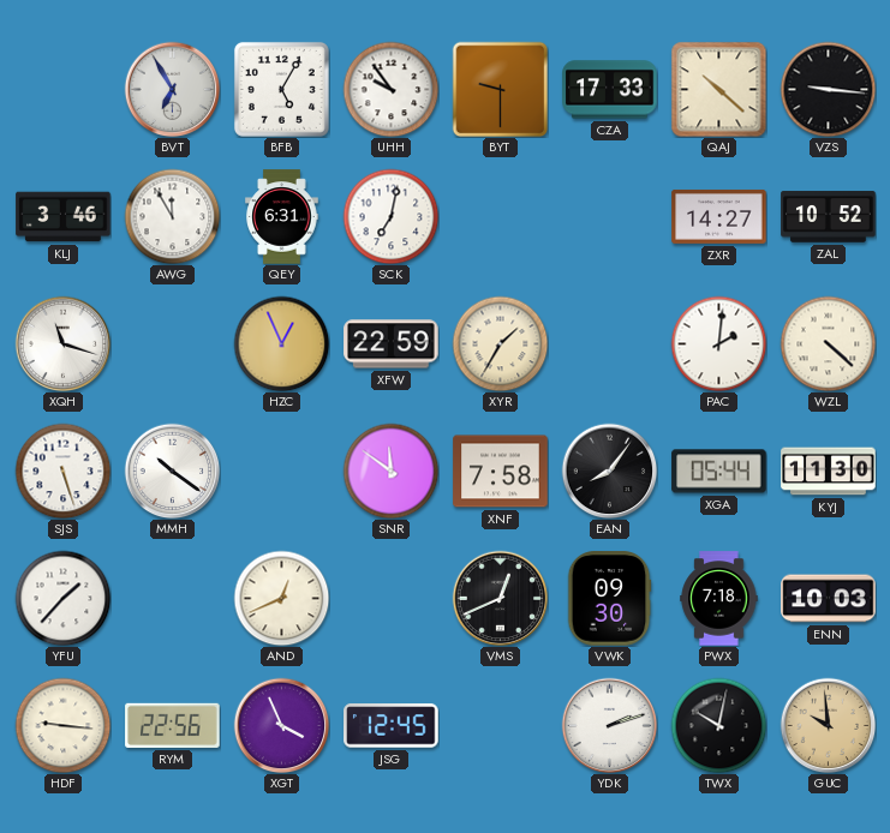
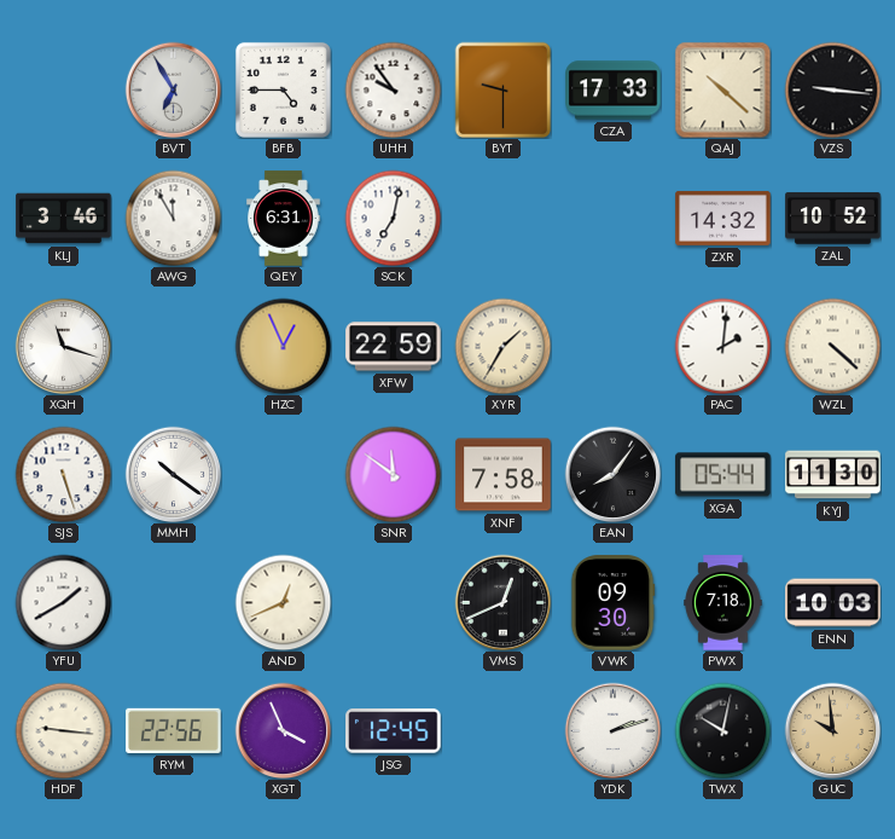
BFB: 5:05 -> 4:45 (283, 89)
ZXR: 14:27 -> 14:32 (723, 218)
YFU: 1:37 -> 1:40 (63, 602)
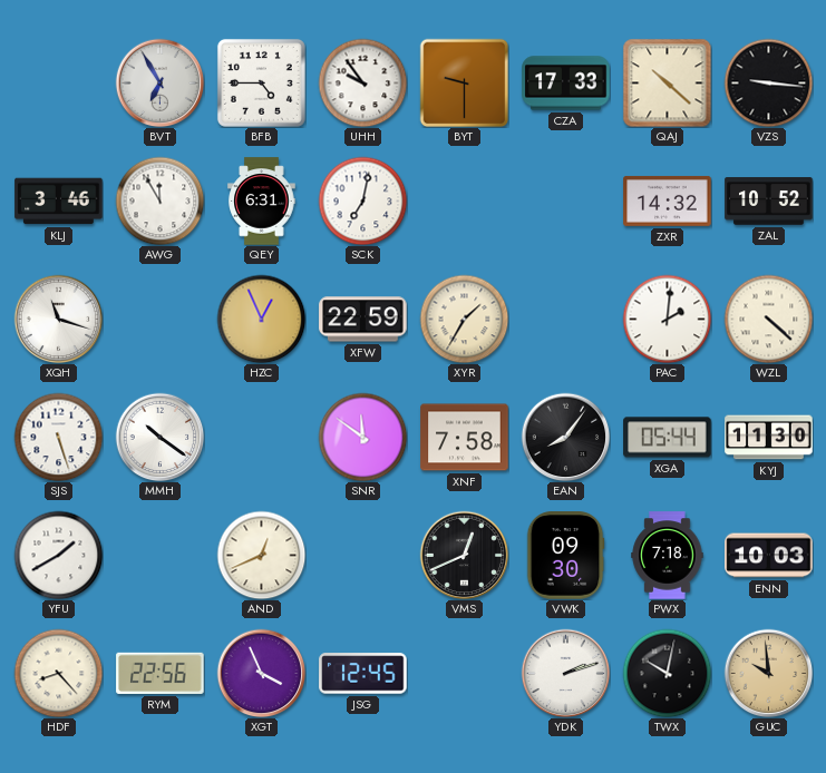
HDF: 9:16 -> 8:23 (58, 673)
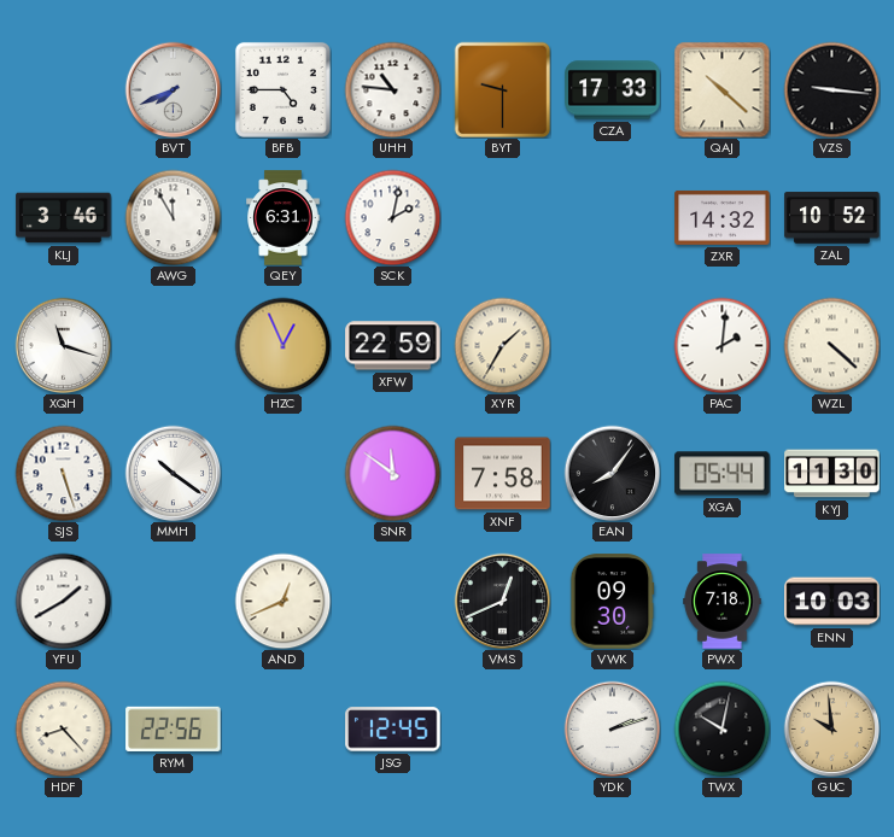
BVT: 6:55 -> 7:41 (173, 89)
UHH: 9:54 -> 10:46 (392, 89)
SCK: 7:02 -> 2:02 (392, 217)
XGT: 3:56 -> none (261, 673)
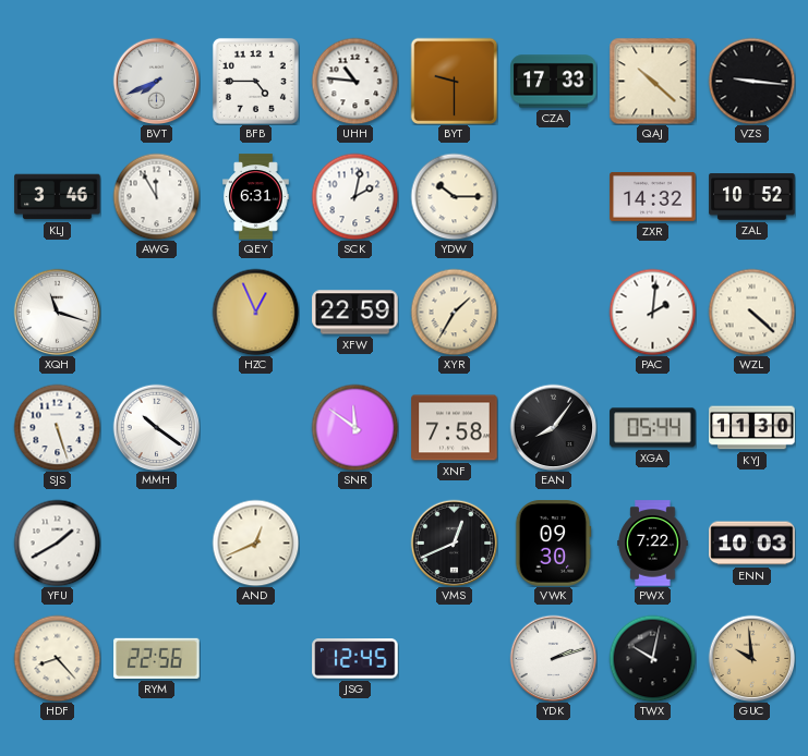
YDW: none -> 10:15 (454, 196)
PWX: 7:18 -> 7:22 (653, 544)
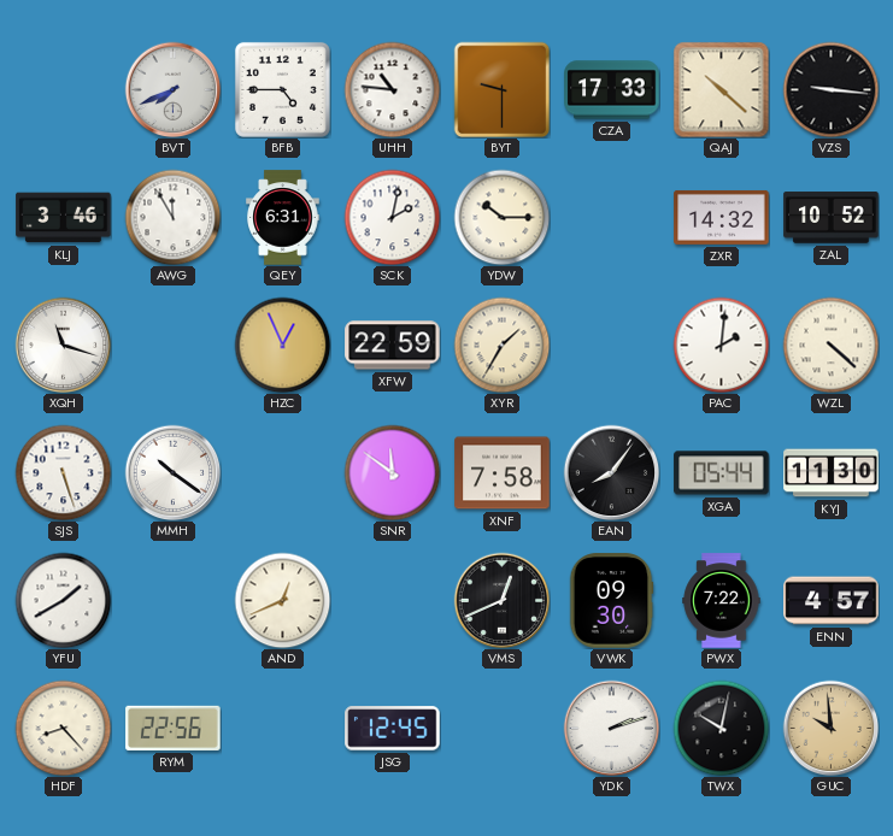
ENN: 10:03 -> 4:57 (832, 601)
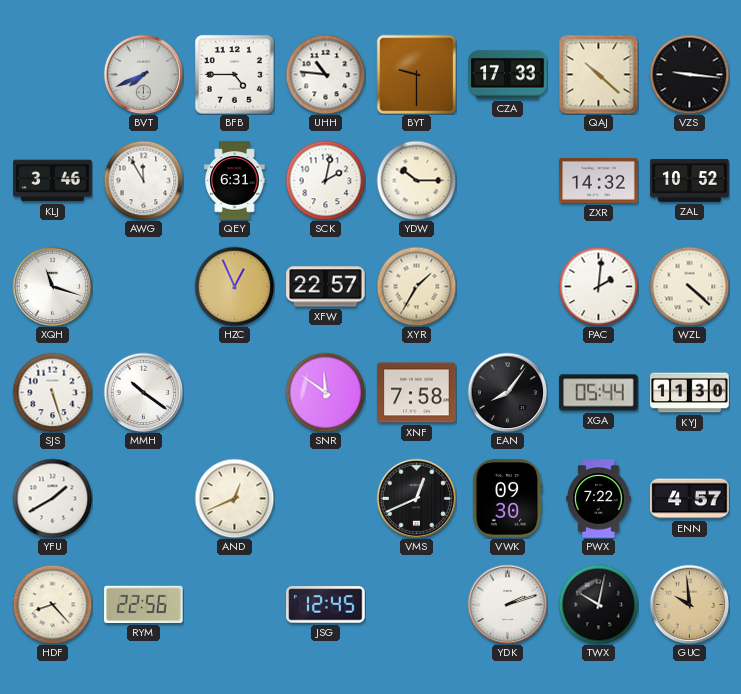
XFW: 22:59 -> 22:57 (326, 287)
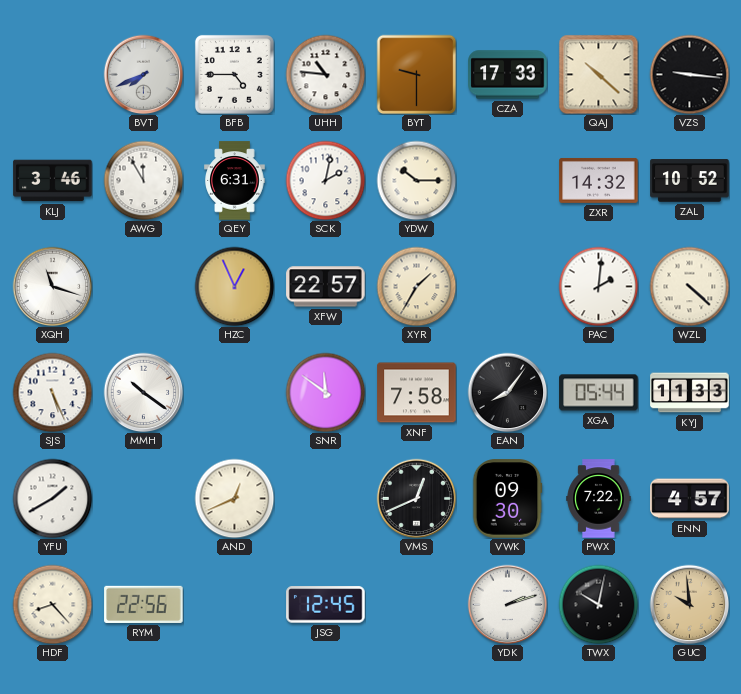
SJS: 5:27 -> 5:26 (52, 392)
KYJ: 11:30 -> 11:33 (690, 393)
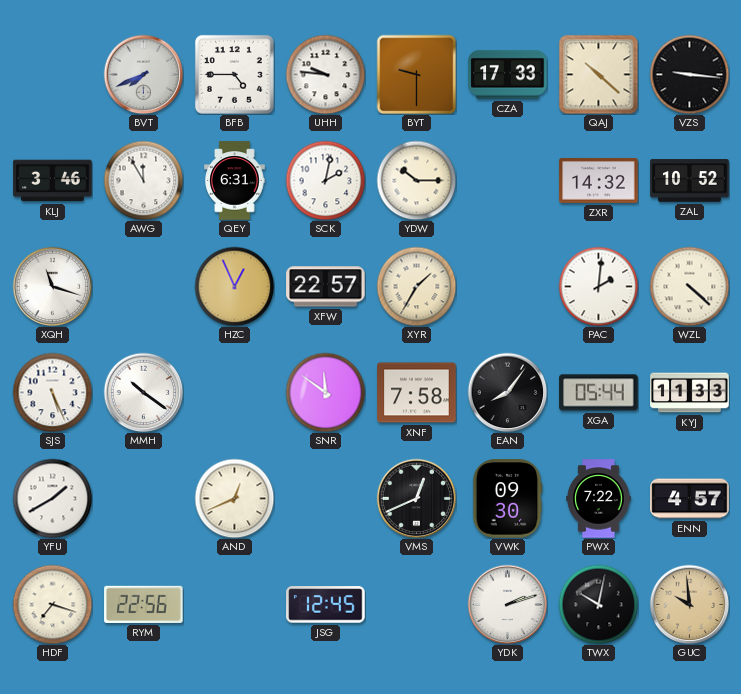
UHH: 10:46 -> 9:46 (325, 74)
HDF: 8:23 -> 7:18 (52, 604)
